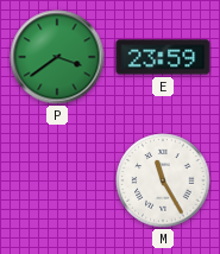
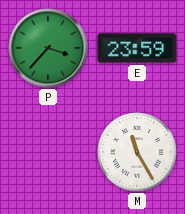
P: 3:39 -> 3:37 (48, 48)
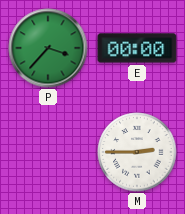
E: 23:59 -> 00:00 (137, 48)
M: 11:25 -> 2:45 (137, 152)
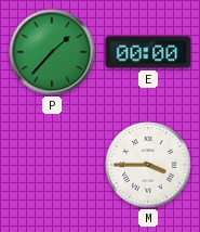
P: 3:37 -> 1:37 (52, 52)
M: 2:45 -> 3:45 (148, 165)
